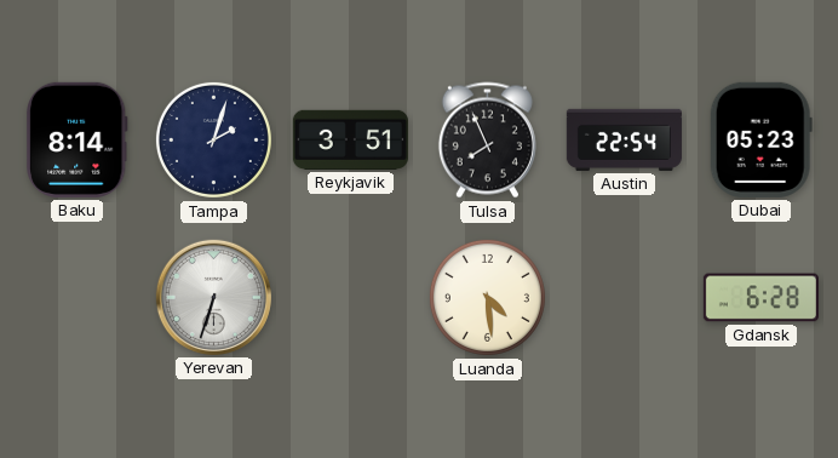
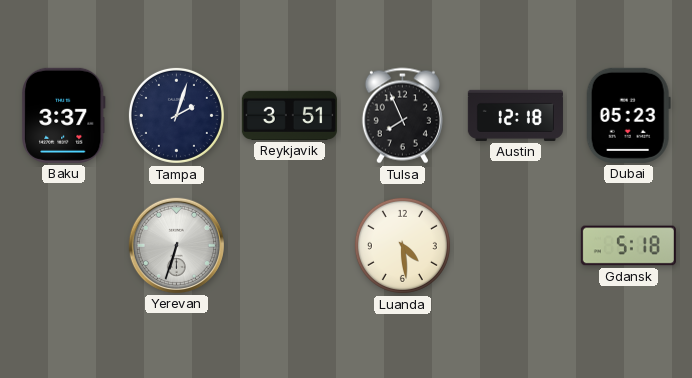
Baku: 8:14 -> 3:37 (64, 115)
Austin: 22:54 -> 12:18 (515, 115)
Gdansk: 6:28 -> 5:18 (628, 246)
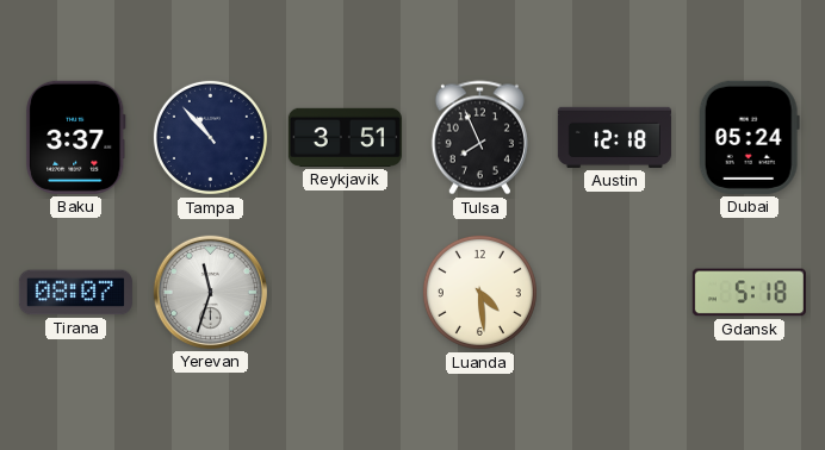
Tampa: 2:03 -> 10:53 (210, 137)
Dubai: 05:23 -> 05:24 (749, 137)
Tirana: none -> 08:07 (75, 293)
Yerevan: 6:33 -> 11:33 (210, 292)
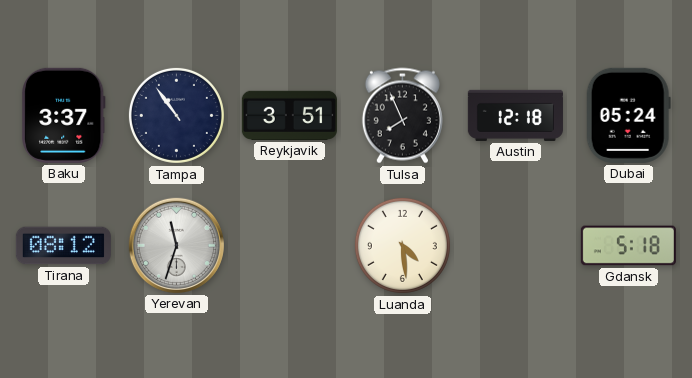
Tampa: 10:53 -> 10:54 (176, 115)
Tirana: 08:07 -> 08:12 (63, 246)
